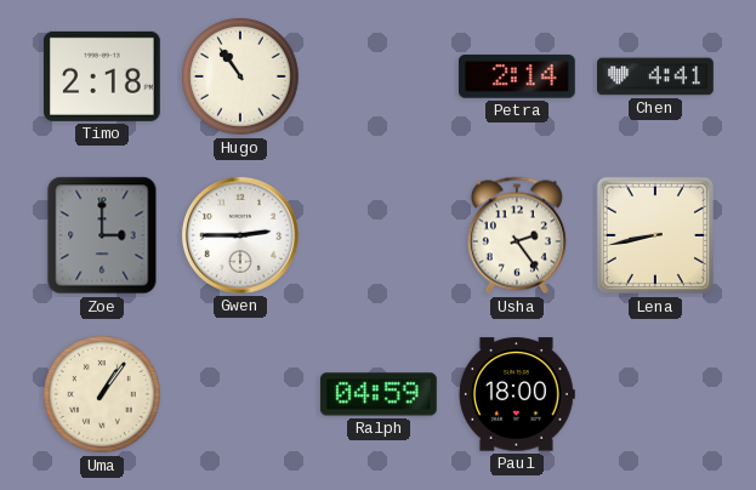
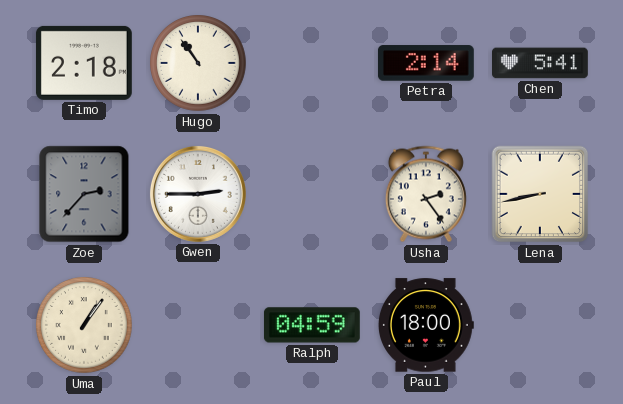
Chen: 4:41 -> 5:41 (541, 63)
Zoe: 3:00 -> 2:37 (84, 194)
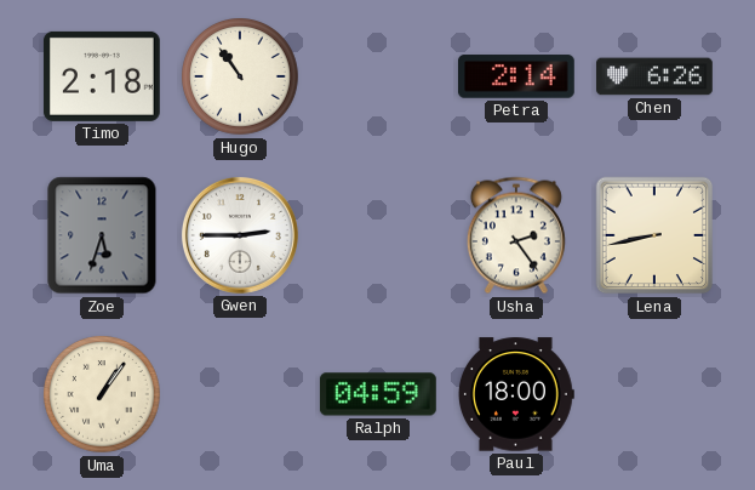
Chen: 5:41 -> 6:26 (656, 76)
Zoe: 2:37 -> 5:33 (102, 235)
